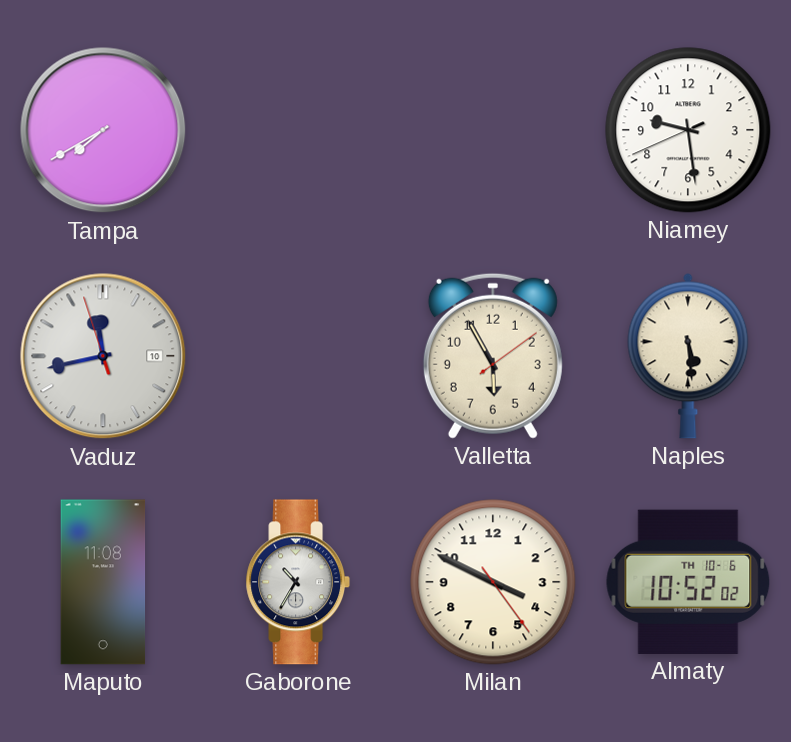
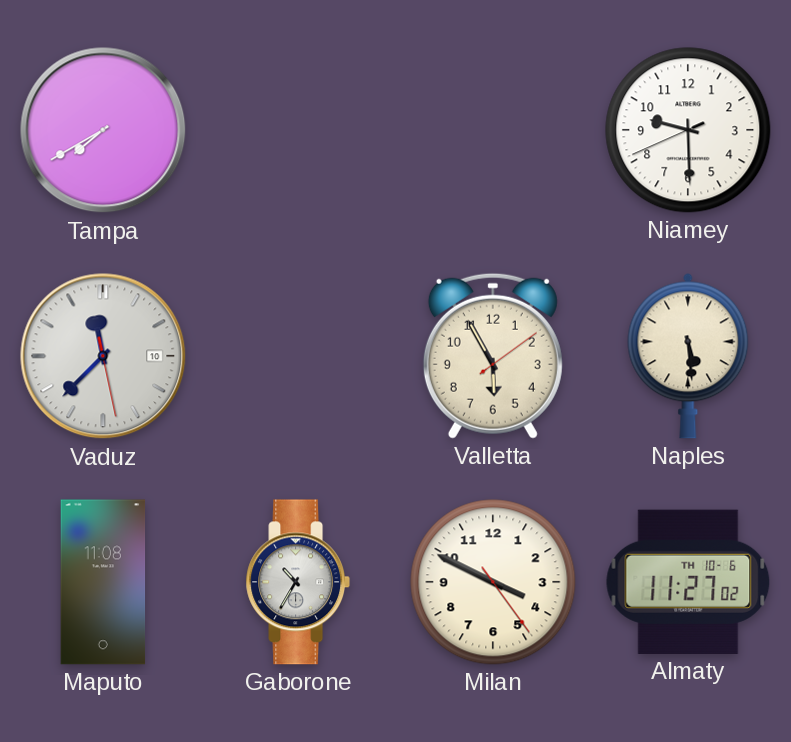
Niamey: 9:28 -> 9:29 (688, 130)
Vaduz: 11:42 -> 11:37 (103, 356)
Almaty: 10:52 -> 11:27 (688, 582)
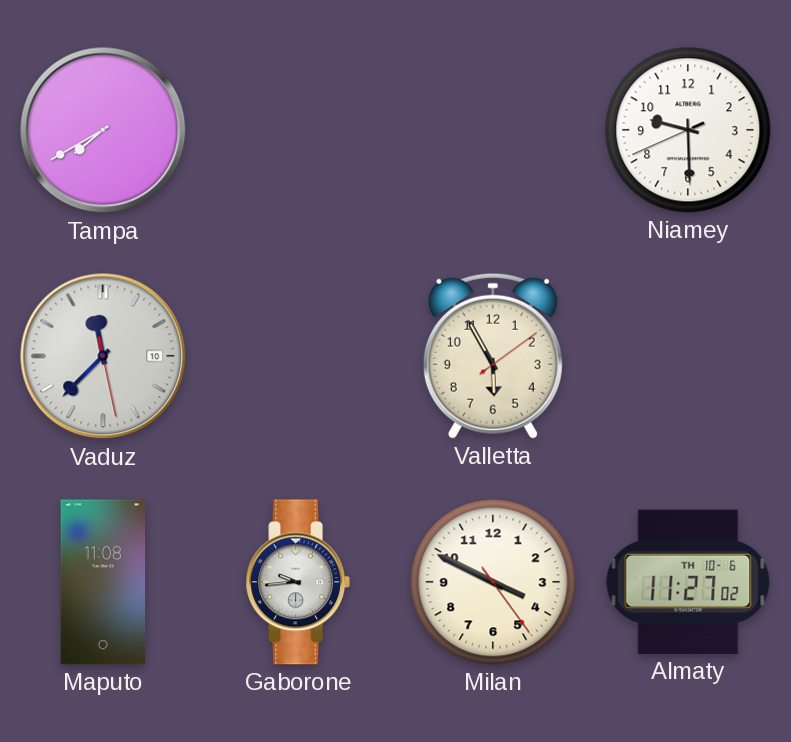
Naples: 5:29 -> none (688, 356)
Gaborone: 10:35 -> 9:44 (298, 582)
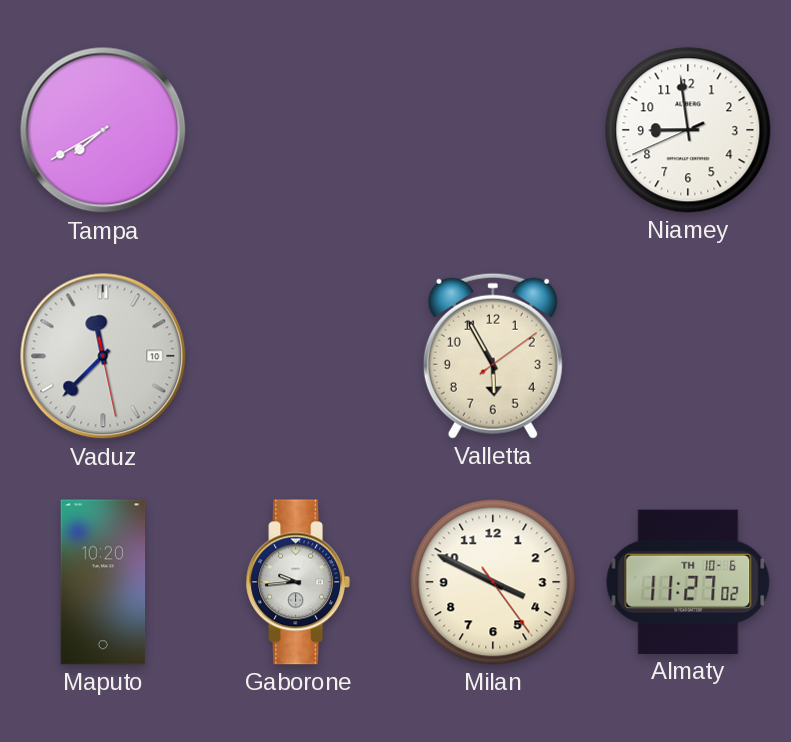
Niamey: 9:29 -> 8:58 (688, 130)
Maputo: 11:08 -> 10:20 (103, 582)
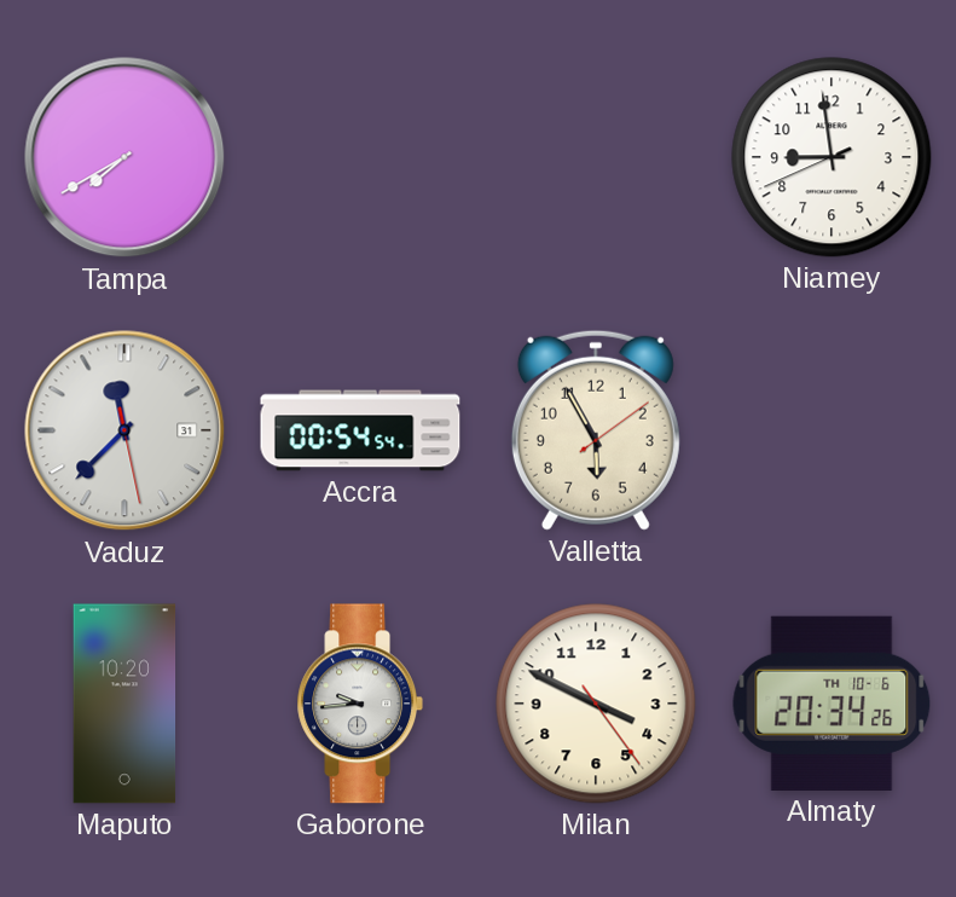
Vaduz date: 10 -> 31 (124, 430)
Accra: none -> 00:54 (360, 430)
Almaty: 11:27 -> 20:34 (832, 704)
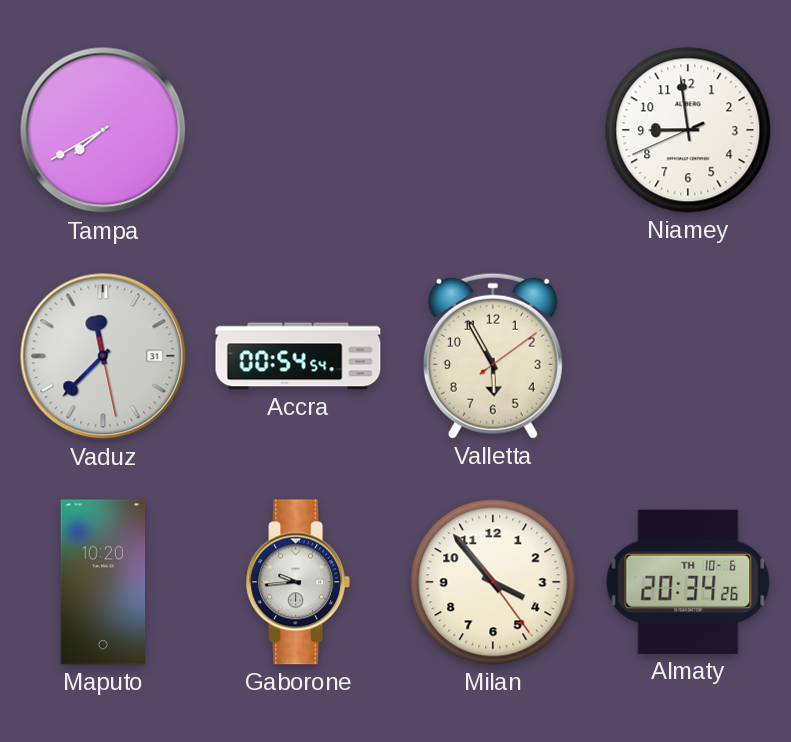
Milan: 3:49 -> 3:53 (493, 582)
